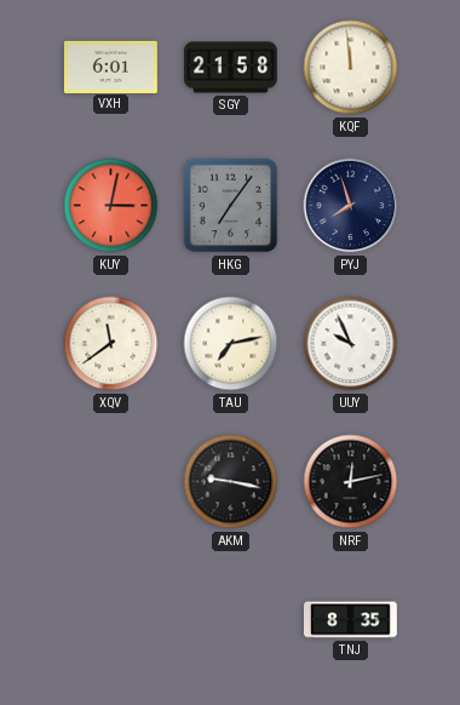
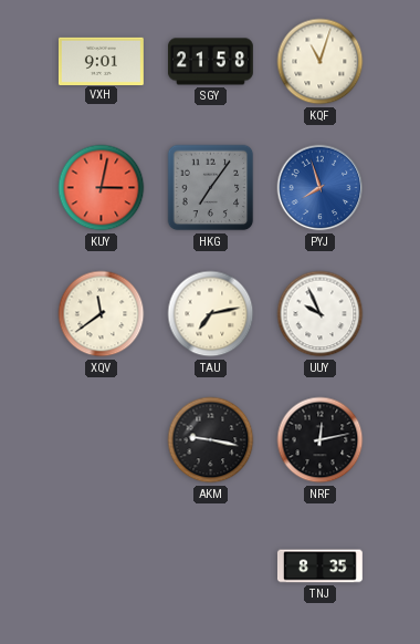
VXH: 6:01 -> 9:01 (101, 61)
KQF: 11:59 -> 11:03 (321, 62)
PYJ dial: navy -> blue (321, 188)
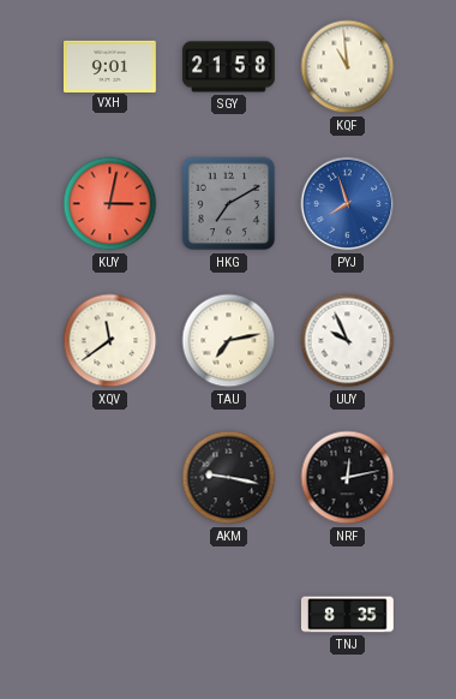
KQF: 11:03 -> 10:59 (348, 67)
HKG: 7:06 -> 7:10 (229, 204)
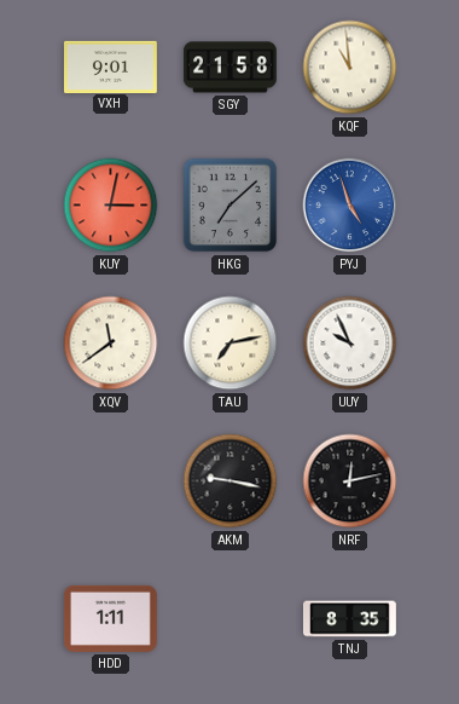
HKG: 7:10 -> 7:08 (231, 206)
PYJ: 7:57 -> 4:57 (350, 206)
HDD: none -> 1:11 (110, 618)
